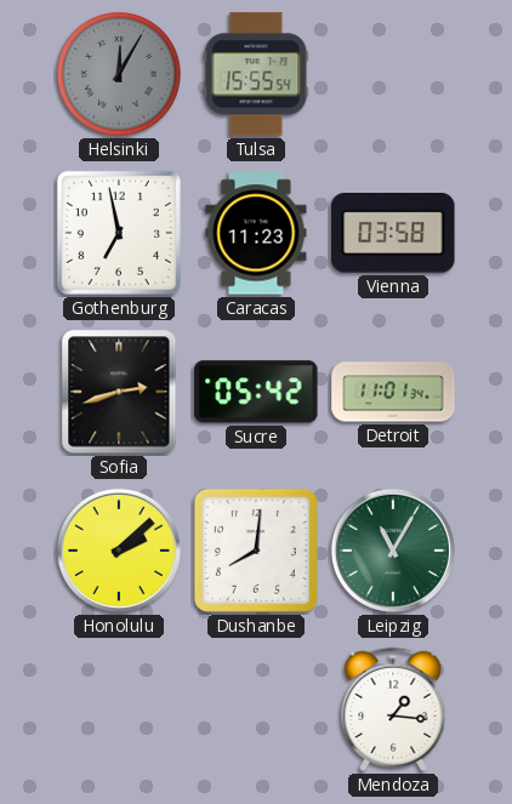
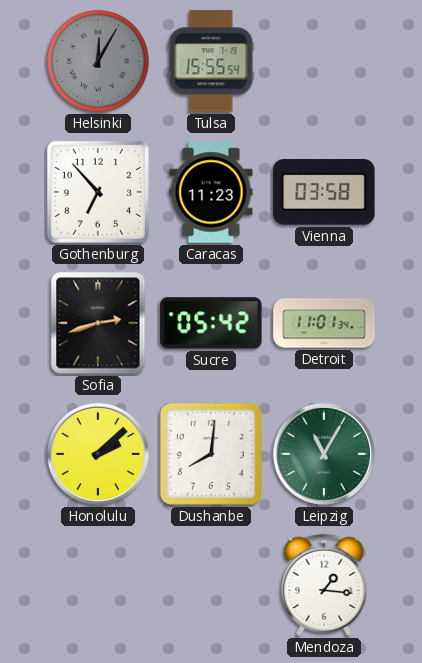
Gothenburg: 6:58 -> 6:53 (98, 192)
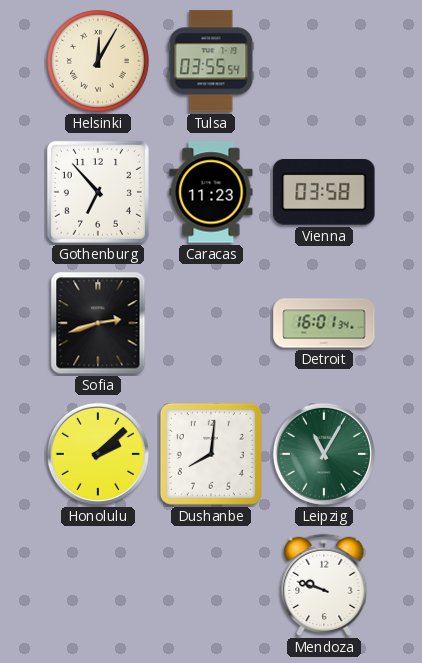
Helsinki dial: grey -> cream (99, 62)
Tulsa: 15:55 -> 03:55 (211, 61)
Sucre: 05:42 -> none (211, 323)
Detroit: 11:01 -> 16:01 (324, 323)
Mendoza: 1:16 -> 9:48 (324, 585)
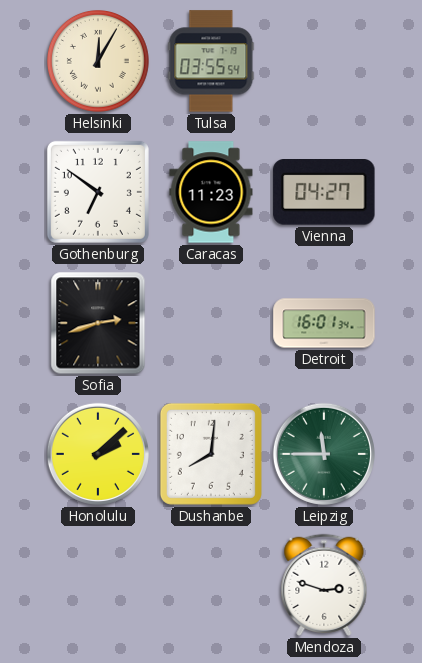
Gothenburg: 6:53 -> 6:51 (98, 192)
Vienna: 03:58 -> 04:27 (324, 193)
Leipzig: 11:05 -> 11:45 (324, 454)
Mendoza: 9:48 -> 2:48 (324, 585)
